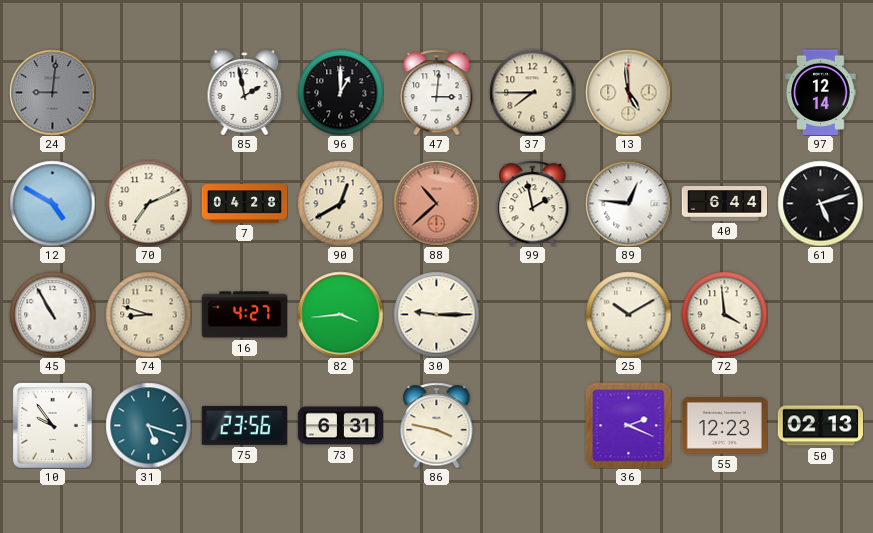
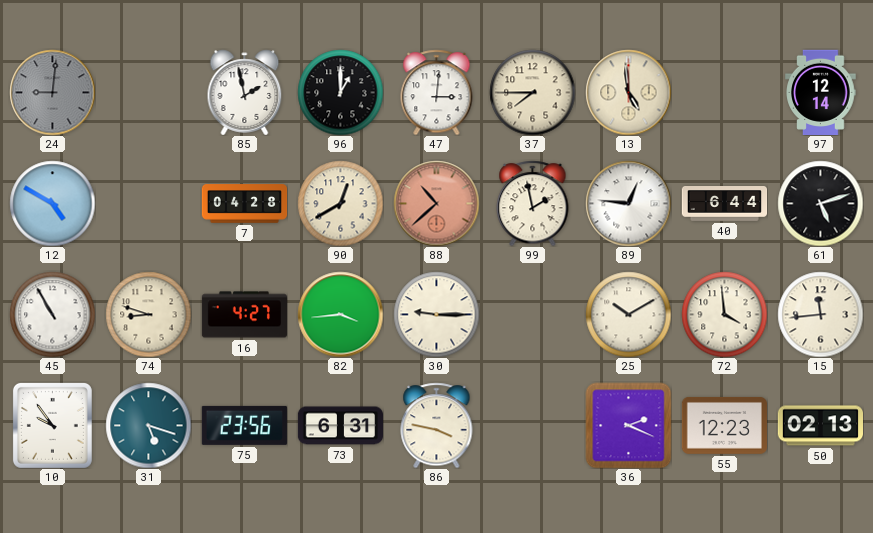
70: 7:11 -> none (148, 203)
15: none -> 11:44 (820, 314)
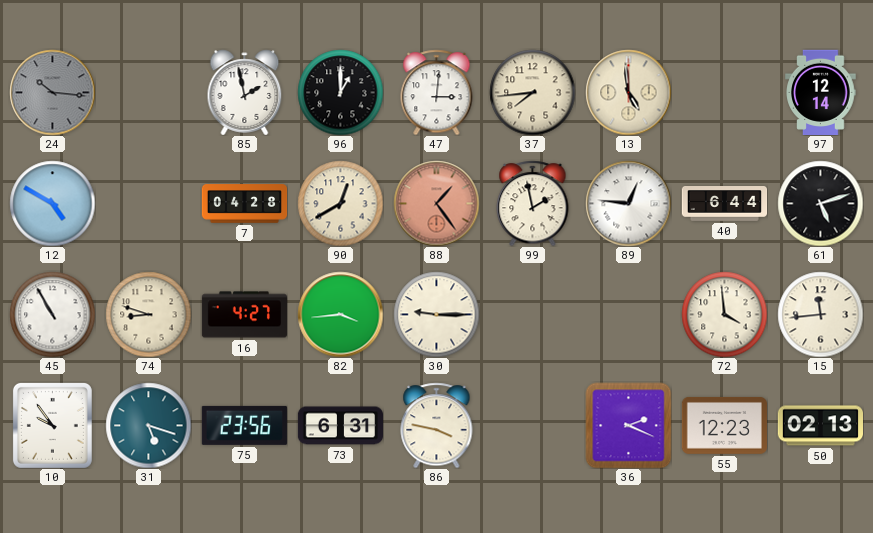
24: 9:01 -> 10:16 (52, 92)
37: 7:45 -> 7:44 (532, 92)
88: 10:38 -> 1:24 (436, 203)
25: 10:10 -> none (628, 314)
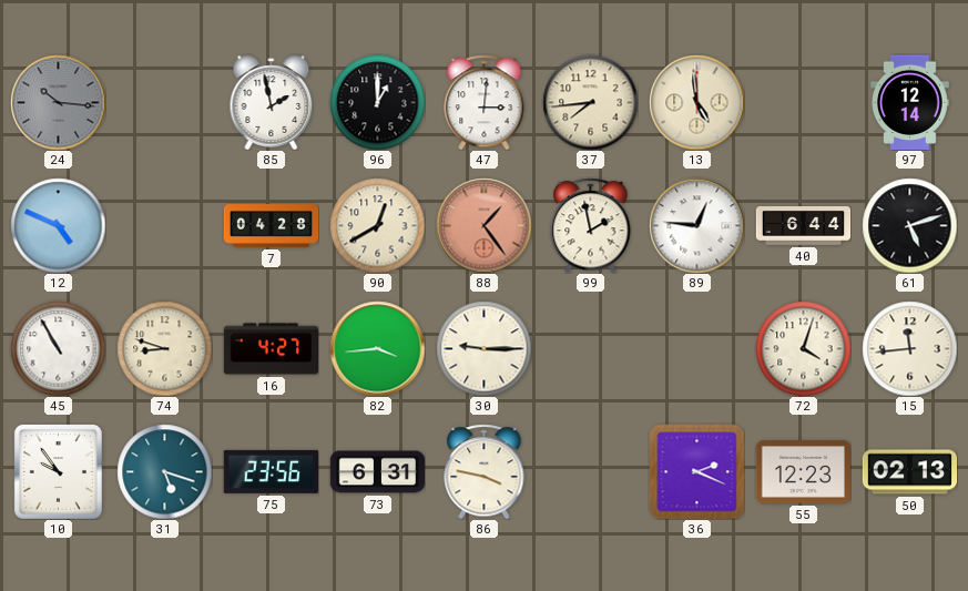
12: 4:50 -> 4:49 (58, 225)
72: 3:59 -> 4:03 (803, 348)
